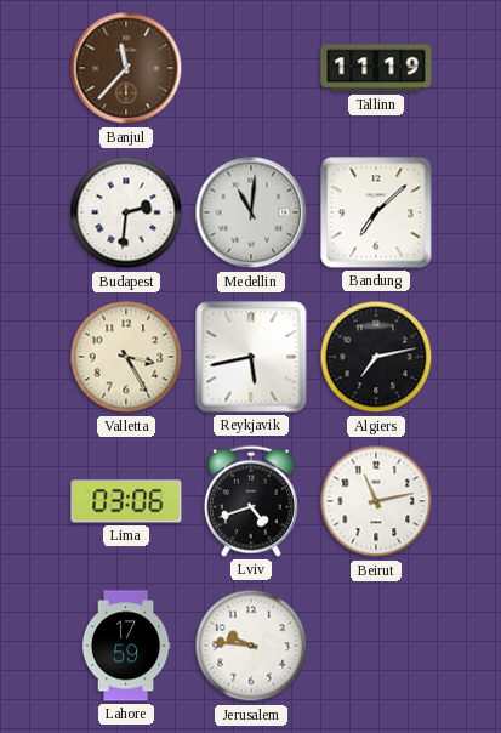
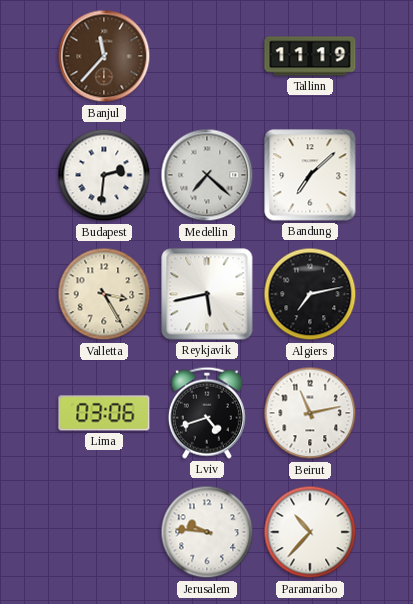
Medellin: 11:01 -> 7:22 (207, 175)
Lahore: 17:59 -> none (126, 646)
Paramaribo: none -> 10:37 (310, 532)
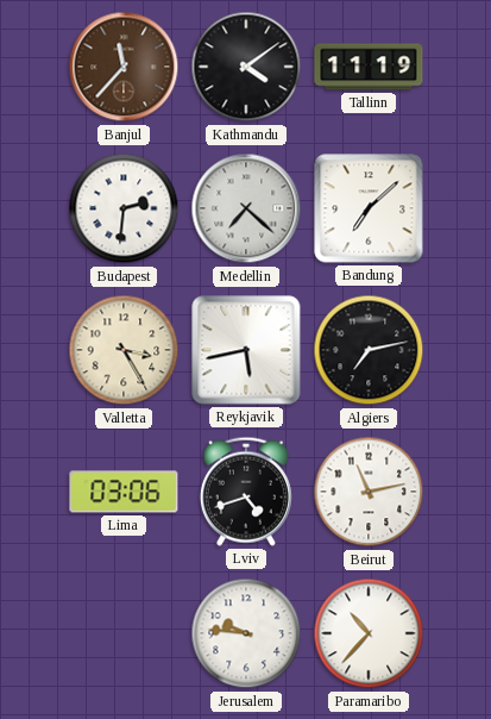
Kathmandu: none -> 4:09 (246, 67)
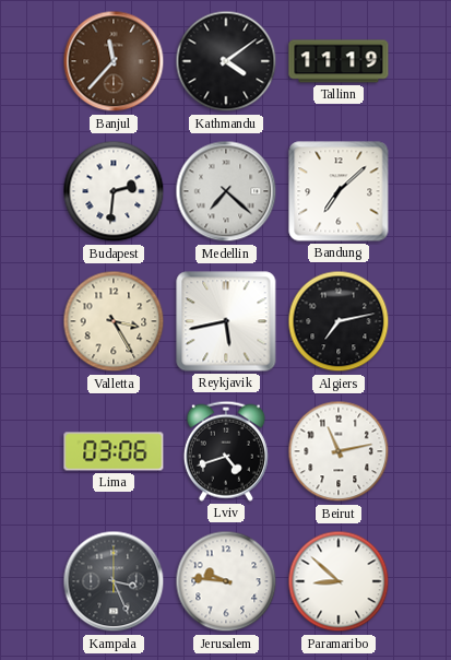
Kampala: none -> 3:26 (114, 581)
Paramaribo: 10:37 -> 8:52 (339, 581)
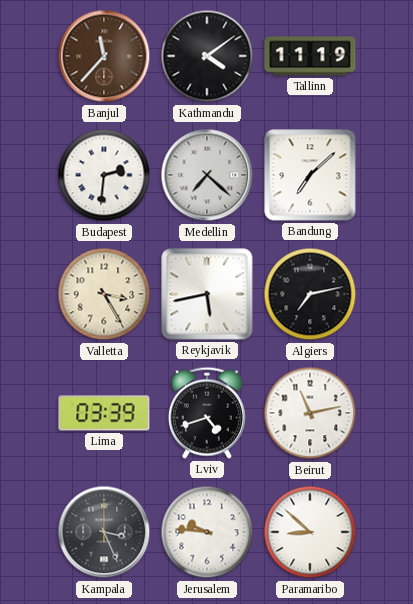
Lima: 03:06 -> 03:39 (104, 413)
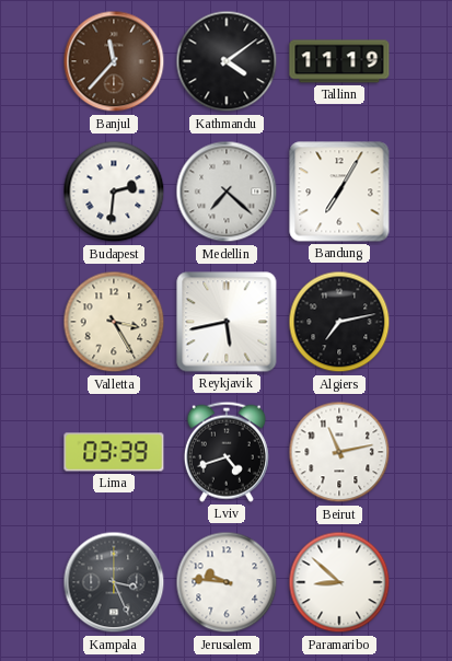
Bandung: 7:08 -> 7:05 (339, 192)
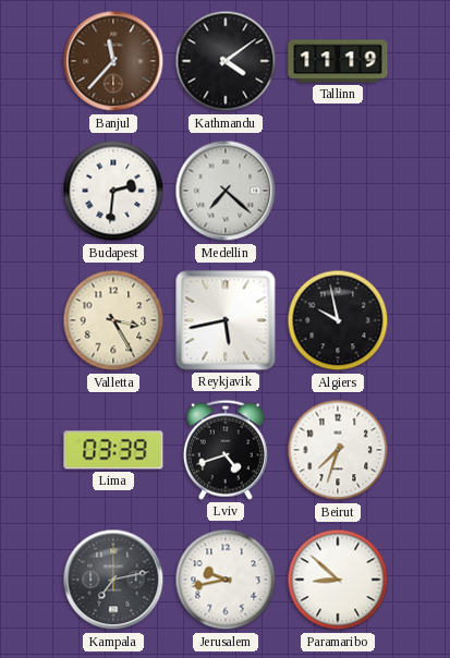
Bandung: 7:05 -> none (339, 192)
Algiers: 7:13 -> 9:58 (338, 320)
Beirut: 11:13 -> 7:33 (338, 450)
Kampala: 3:26 -> 7:13 (113, 580)
Jerusalem: 9:46 -> 9:43 (226, 580)
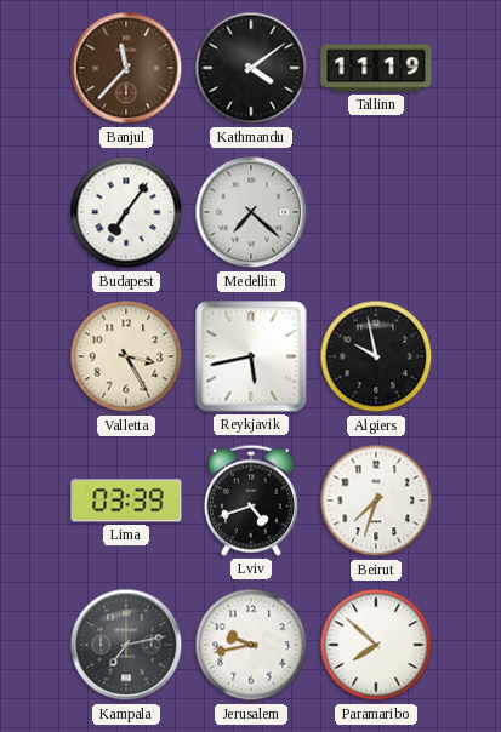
Budapest: 2:31 -> 7:06 (126, 212)
Paramaribo: 8:52 -> 7:52 (376, 645)
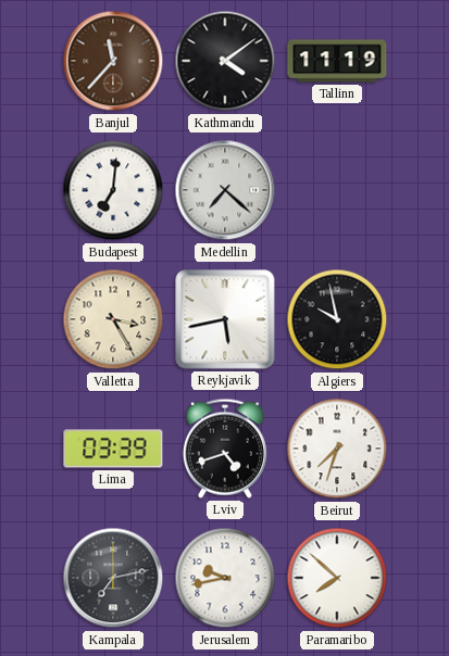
Budapest: 7:06 -> 7:01 (113, 190)
